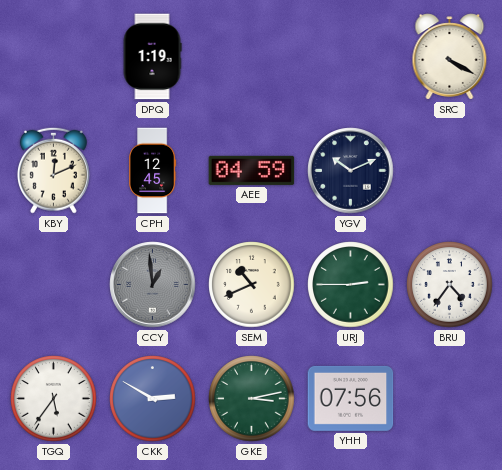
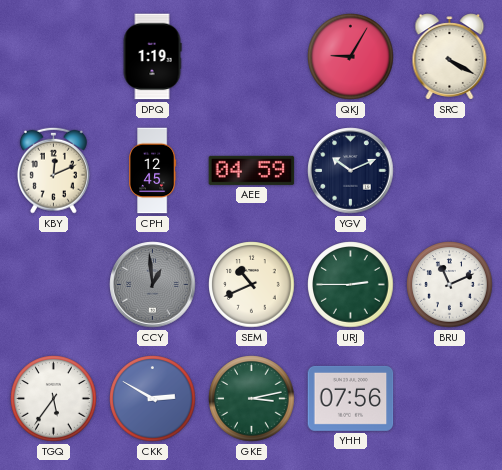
QKJ: none -> 9:05 (351, 57)
BRU: 4:36 -> 11:11 (450, 285)
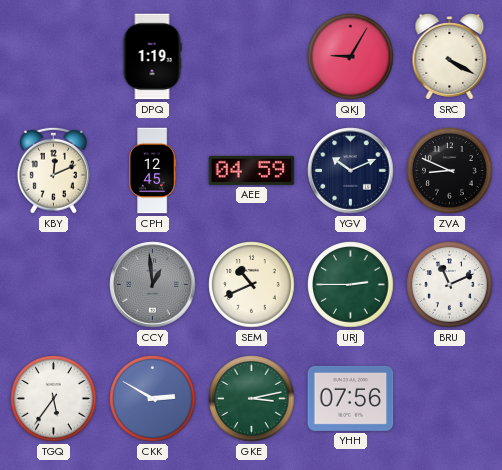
ZVA: none -> 8:49 (450, 171)
